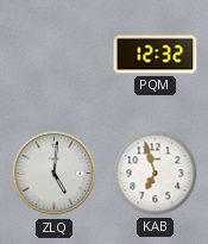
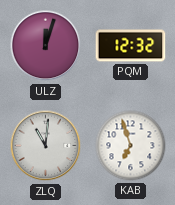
ULZ: none -> 12:03 (46, 46)
ZLQ: 5:01 -> 11:01 (46, 146)
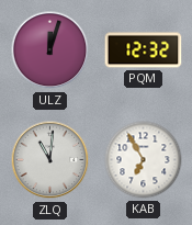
KAB: 6:57 -> 6:55 (144, 160)
